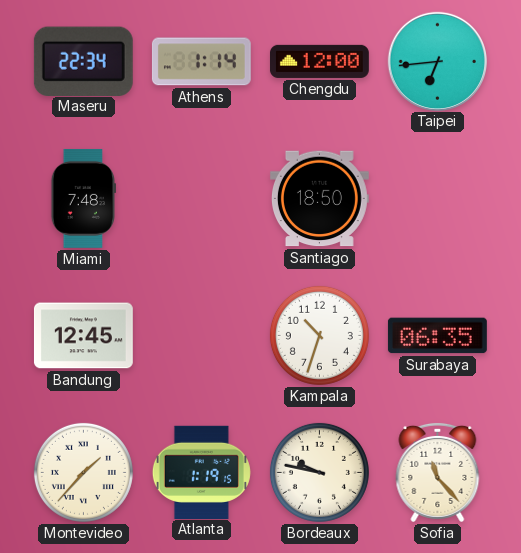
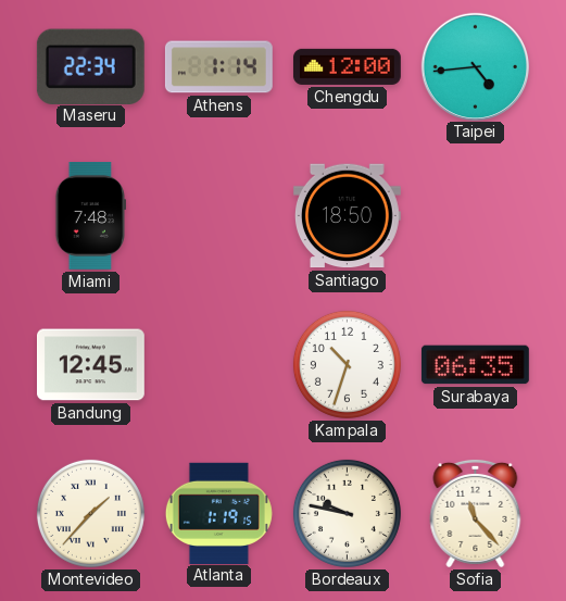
Taipei: 6:44 -> 4:44 (475, 66)
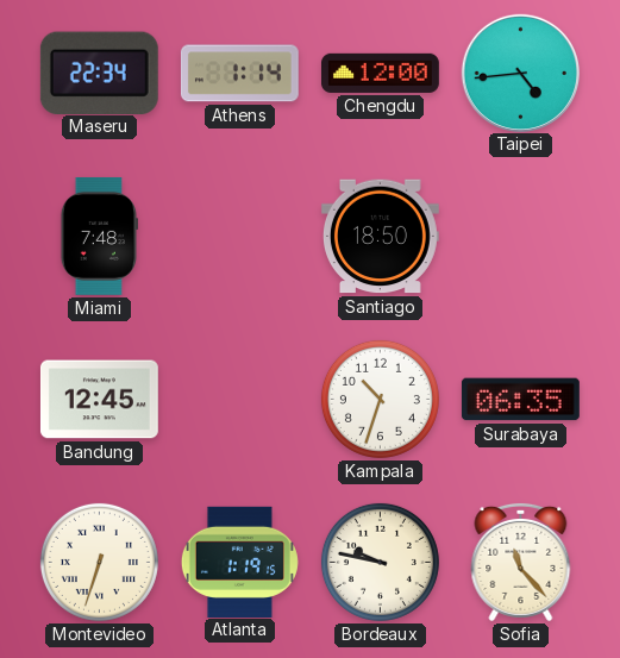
Montevideo: 1:37 -> 6:33 (99, 562)
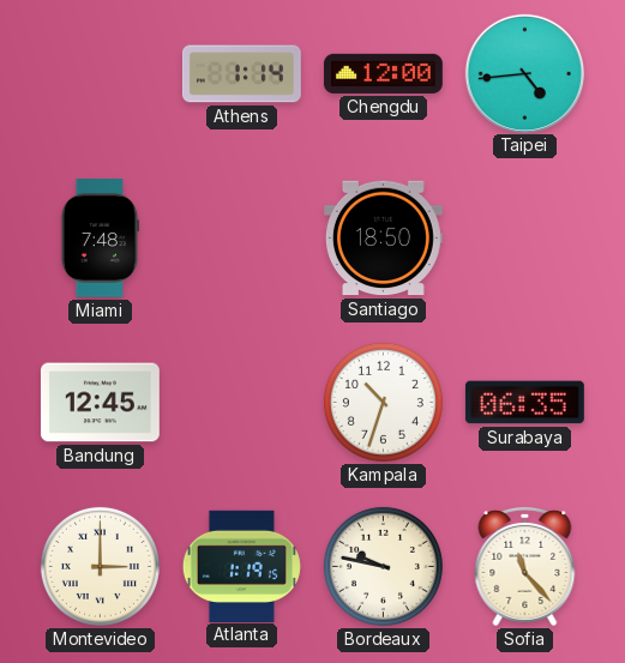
Maseru: 22:34 -> none (99, 73)
Montevideo: 6:33 -> 3:00 (100, 566)
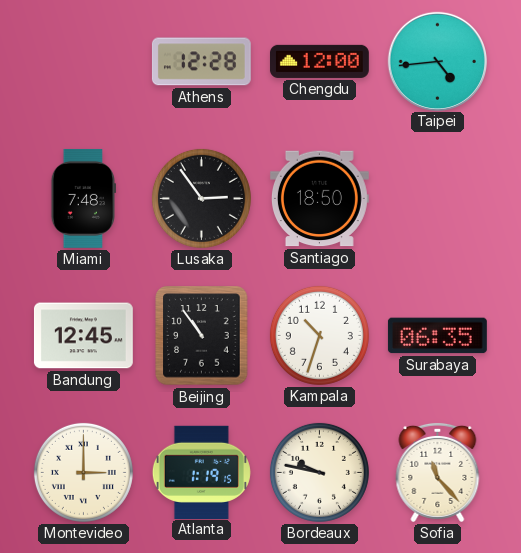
Athens: 1:14 -> 12:28 (201, 62)
Lusaka: none -> 2:54 (201, 198)
Beijing: none -> 10:54 (202, 336)
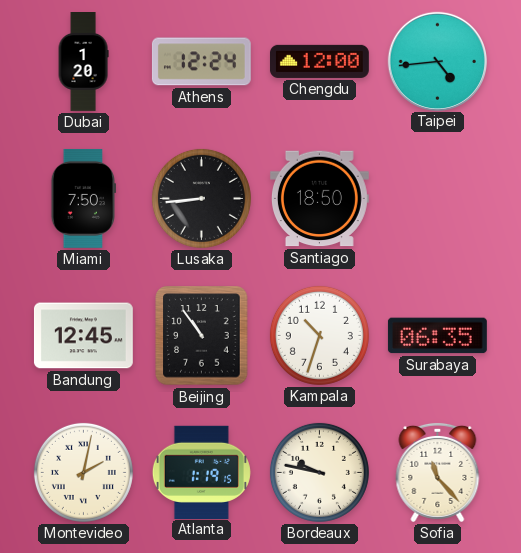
Dubai: none -> 1:20 (83, 62)
Athens: 12:28 -> 12:24 (201, 62)
Miami: 7:48 -> 7:50 (83, 198)
Lusaka: 2:54 -> 8:44 (201, 198)
Montevideo: 3:00 -> 2:02 (83, 472)
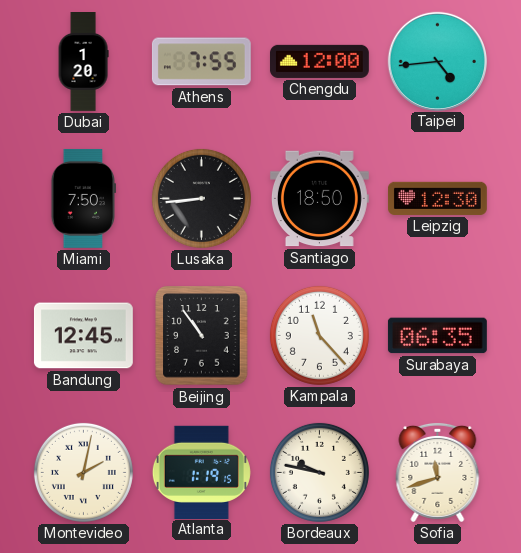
Athens: 12:24 -> 7:55 (201, 62)
Leipzig: none -> 12:30 (437, 198)
Kampala: 10:33 -> 11:23 (319, 335)
Sofia: 11:23 -> 11:42 (438, 472)
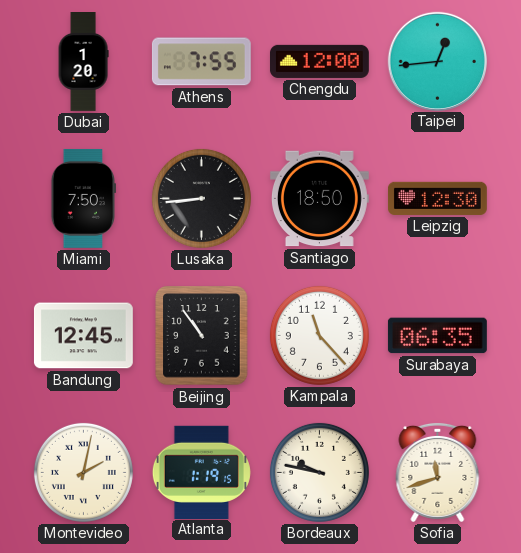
Taipei: 4:44 -> 12:44 (437, 61)
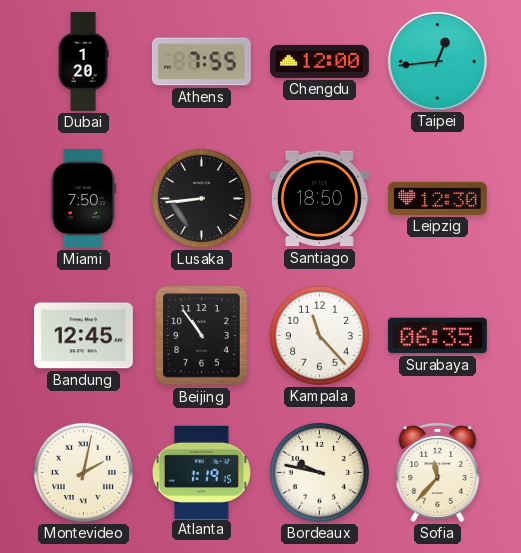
Sofia: 11:42 -> 11:37 (438, 472)
